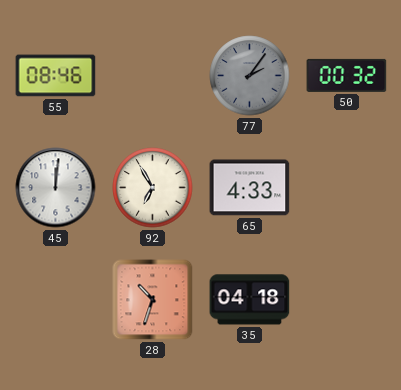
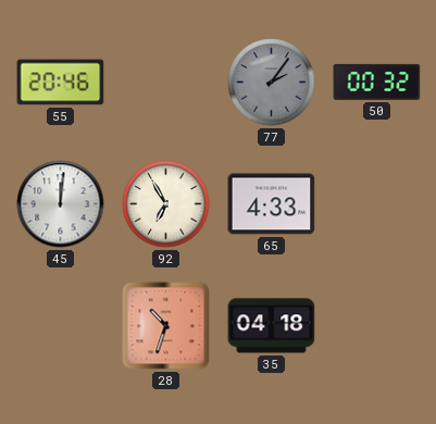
55: 08:46 -> 20:46 (61, 83)
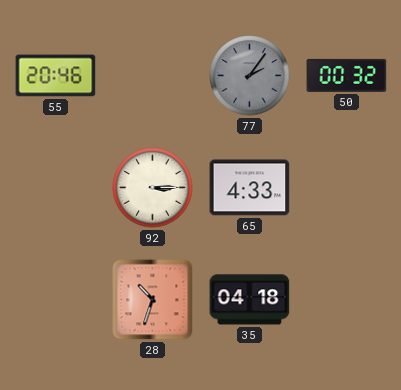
45: 12:01 -> none (61, 204)
92: 6:55 -> 3:15 (153, 188)
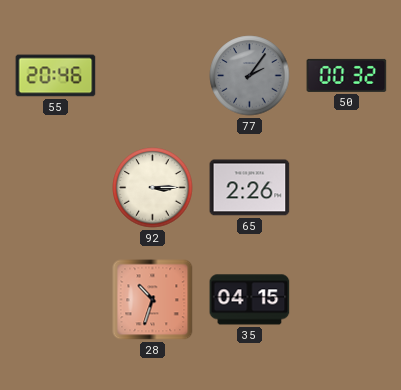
65: 4:33 -> 2:26 (250, 188)
35: 04:18 -> 04:15 (250, 300)
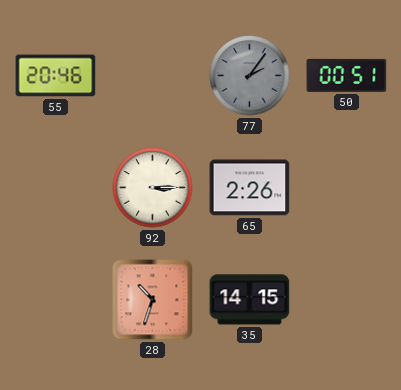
50: 00:32 -> 00:51 (347, 75)
35: 04:15 -> 14:15 (250, 300)
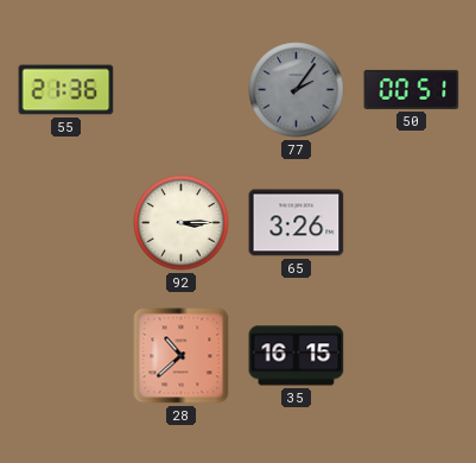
55: 20:46 -> 21:36 (66, 90)
65: 2:26 -> 3:26 (297, 223)
28: 10:33 -> 10:38 (182, 356)
35: 14:15 -> 16:15 (297, 356)
